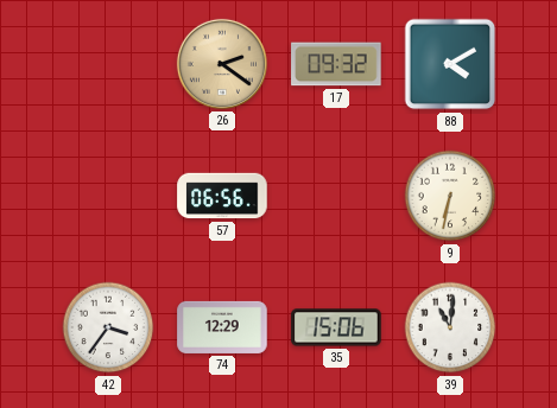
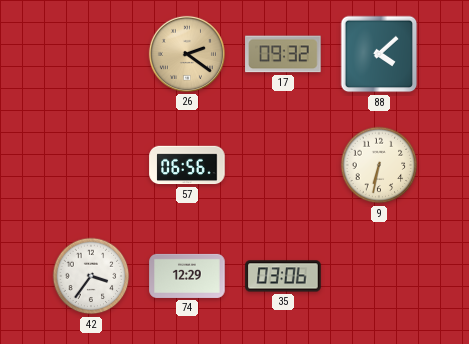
88: 4:10 -> 4:08 (379, 54)
35: 15:06 -> 03:06 (283, 276)
39: 11:01 -> none (450, 327)
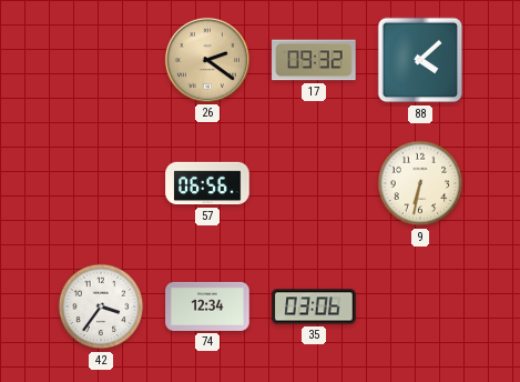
74: 12:29 -> 12:34 (207, 306)
